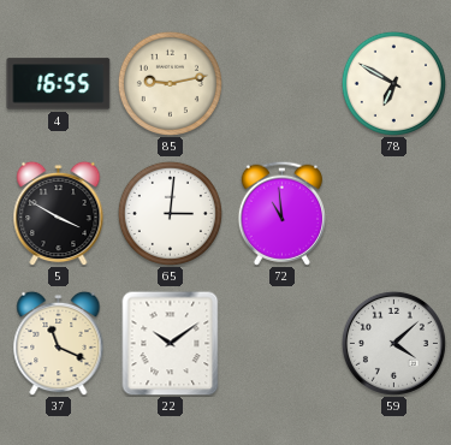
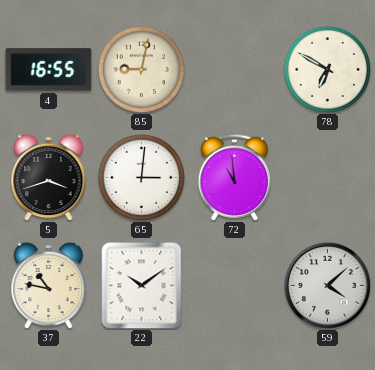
85: 9:13 -> 9:02 (141, 69)
5: 3:50 -> 3:42 (49, 177)
37: 11:19 -> 10:47 (49, 285)
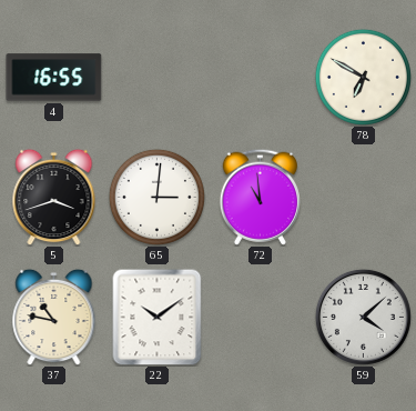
85: 9:02 -> none (141, 69)
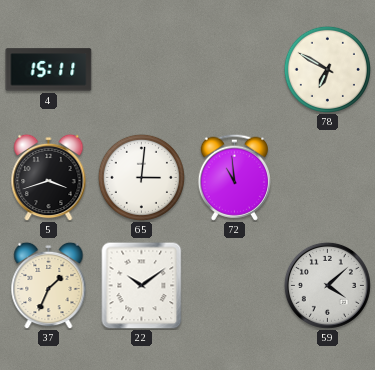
4: 16:55 -> 15:11 (49, 70)
37: 10:47 -> 1:34 (49, 285)
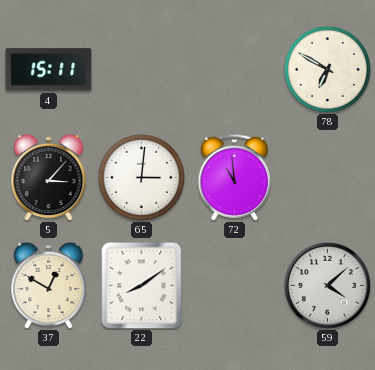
5: 3:42 -> 3:07 (49, 177)
37: 1:34 -> 12:50 (49, 285)
22: 10:09 -> 8:09 (142, 285)
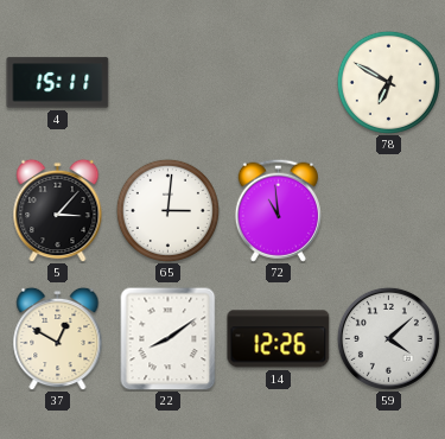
14: none -> 12:26 (279, 339)
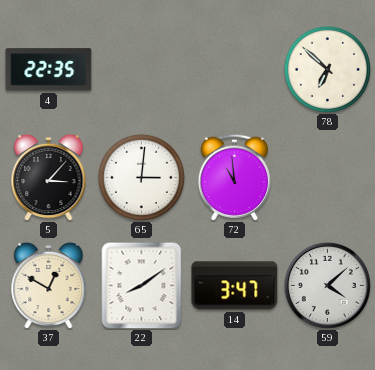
4: 15:11 -> 22:35 (49, 70)
78: 6:50 -> 6:52 (327, 69)
14: 12:26 -> 3:47 (235, 286)
